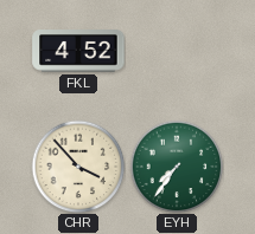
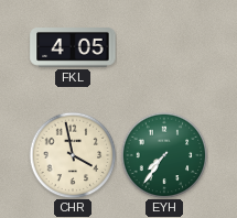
FKL: 4:52 -> 4:05 (73, 48)
CHR: 3:53 -> 3:58 (73, 155)
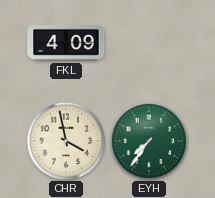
FKL: 4:05 -> 4:09 (66, 44)
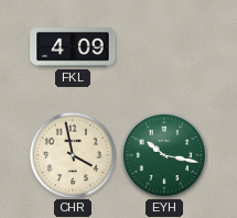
EYH: 7:36 -> 10:17 (164, 155)
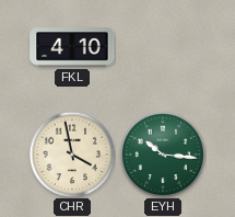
FKL: 4:09 -> 4:10 (72, 48)
EYH: 10:17 -> 10:16 (163, 155)
